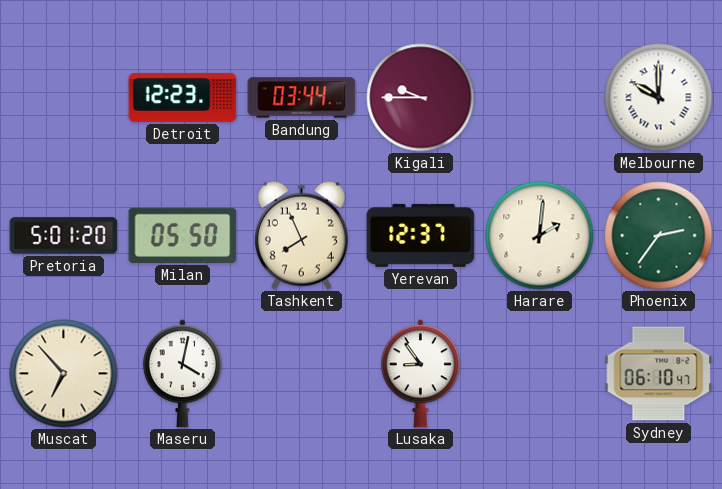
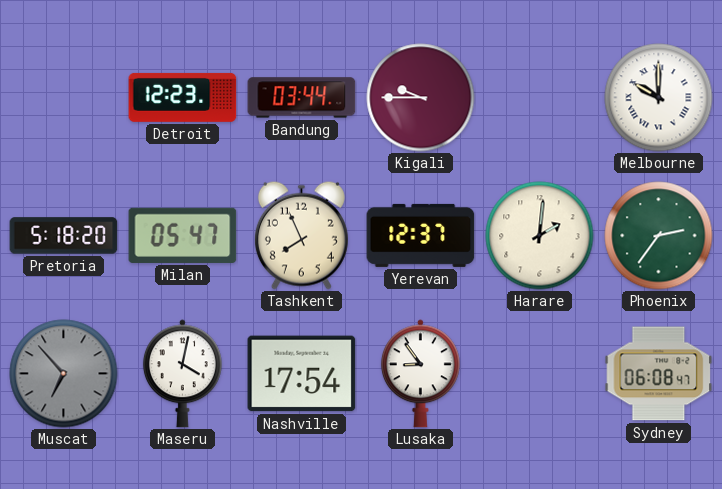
Pretoria: 5:01 -> 5:18 (64, 236)
Milan: 05:50 -> 05:47 (183, 235)
Muscat dial: cream -> grey (64, 374)
Nashville: none -> 17:54 (302, 374)
Sydney: 06:10 -> 06:08 (659, 374)
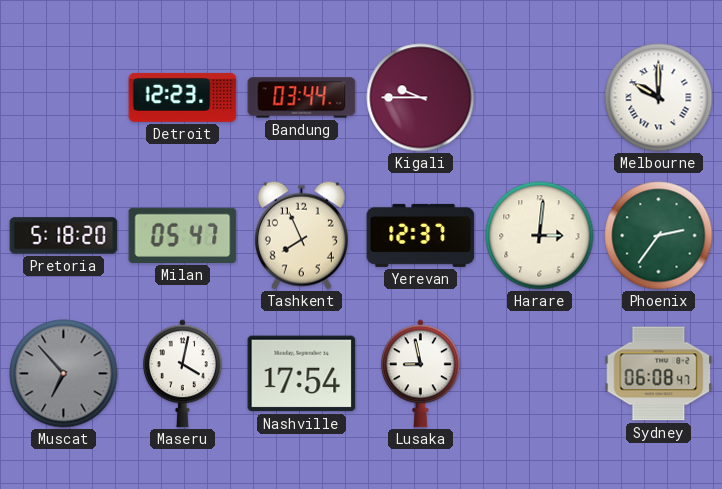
Harare: 2:01 -> 3:01 (540, 236)
Lusaka: 8:54 -> 8:58 (420, 374)
